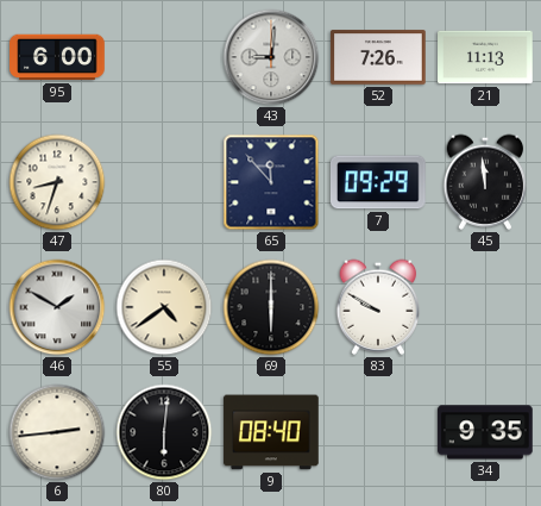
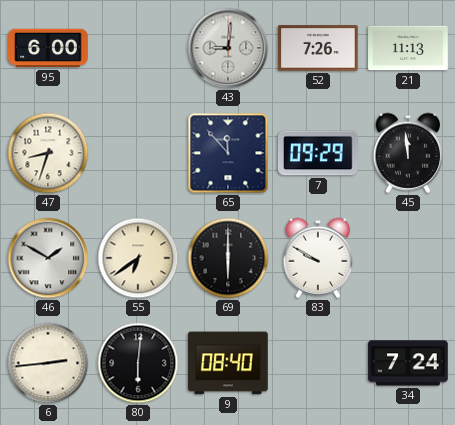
55: 4:39 -> 6:39 (138, 258)
34: 9:35 -> 7:24 (408, 363)
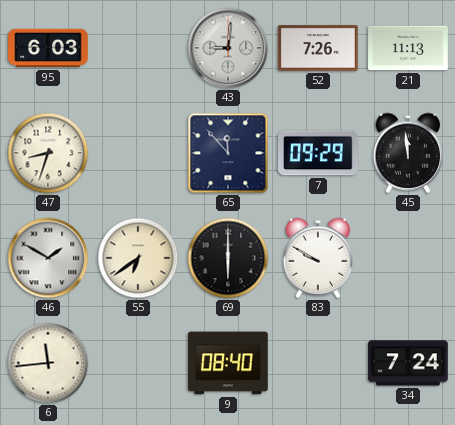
95: 6:00 -> 6:03 (48, 48)
6: 2:44 -> 11:44 (48, 363)
80: 6:01 -> none (138, 363)
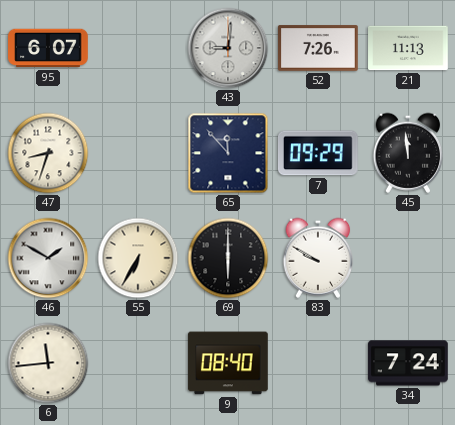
95: 6:03 -> 6:07 (48, 48)
55: 6:39 -> 6:35 (138, 258)
